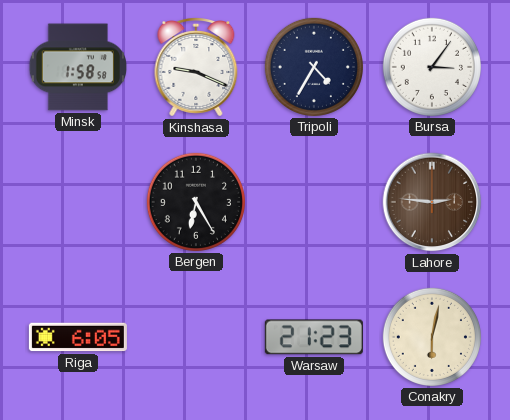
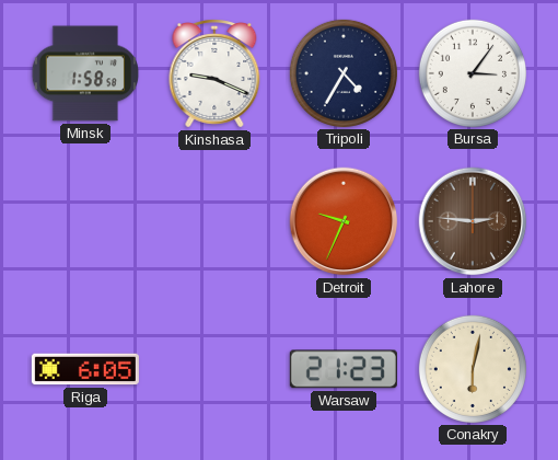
Bergen: 6:25 -> none (196, 202)
Detroit: none -> 9:34 (344, 221)
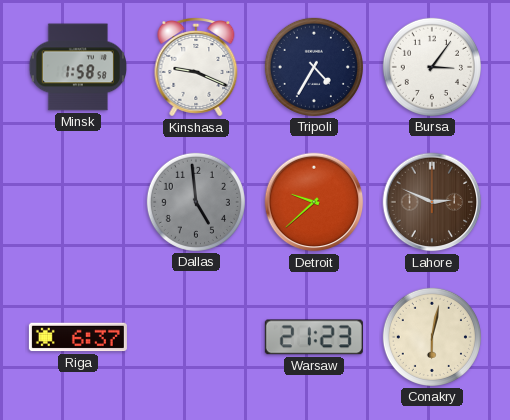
Dallas: none -> 4:59 (196, 202)
Detroit: 9:34 -> 9:38 (314, 202)
Lahore: 2:46 -> 2:49 (432, 202)
Riga: 6:05 -> 6:37 (78, 337)
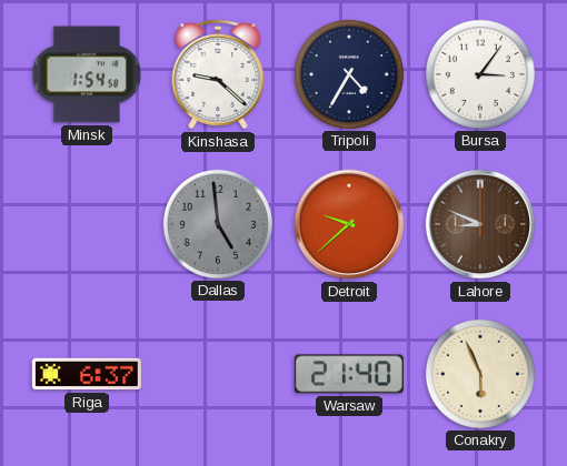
Minsk: 1:58 -> 1:54 (86, 74)
Kinshasa: 9:19 -> 9:22 (218, 75)
Lahore: 2:49 -> 8:49 (480, 224)
Warsaw: 21:23 -> 21:40 (349, 374)
Conakry: 6:02 -> 5:56 (480, 374)
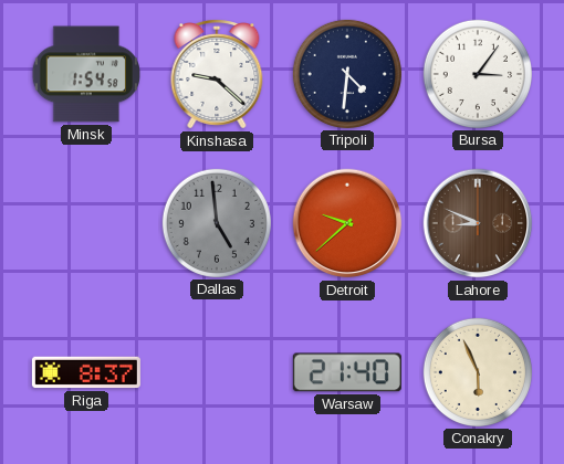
Tripoli: 4:35 -> 4:31 (347, 74)
Riga: 6:37 -> 8:37 (86, 372)
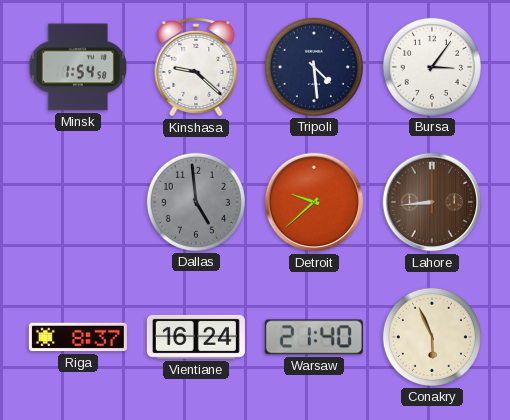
Tripoli: 4:31 -> 4:29 (314, 67)
Lahore: 8:49 -> 8:44 (432, 202)
Vientiane: none -> 16:24 (196, 337)
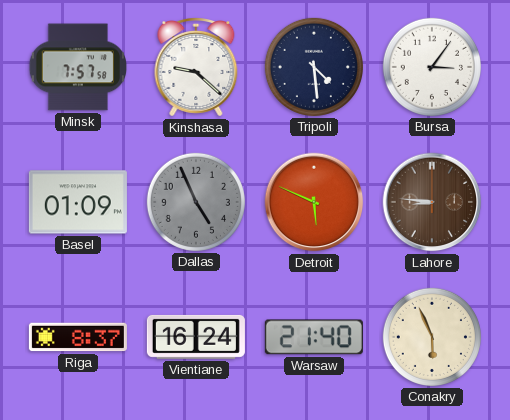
Minsk: 1:54 -> 7:57 (77, 67)
Basel: none -> 01:09 (78, 202)
Dallas: 4:59 -> 4:56 (196, 202)
Detroit: 9:38 -> 5:49 (314, 202)
Lahore: 8:44 -> 8:46 (432, 202)
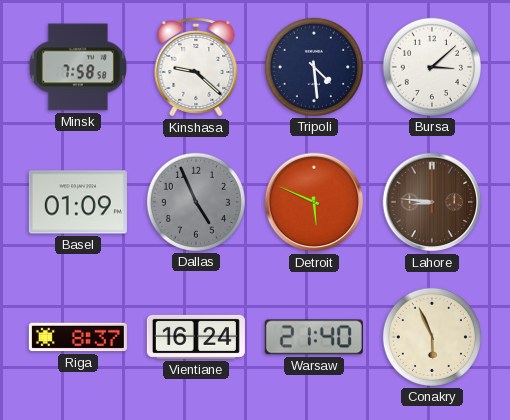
Minsk: 7:57 -> 7:58 (77, 67)
Bursa: 3:06 -> 3:08 (432, 67)
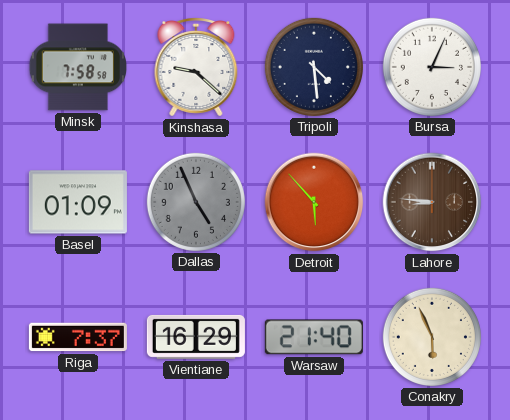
Bursa: 3:08 -> 3:04 (432, 67)
Detroit: 5:49 -> 5:53 (314, 202)
Riga: 8:37 -> 7:37 (78, 337)
Vientiane: 16:24 -> 16:29 (196, 337)
